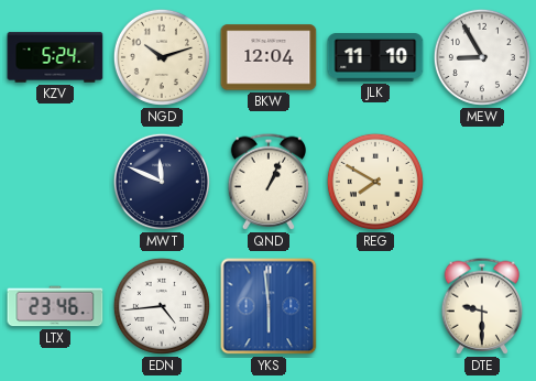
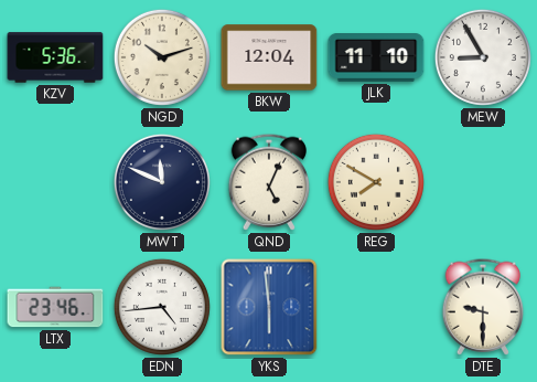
KZV: 5:24 -> 5:36 (55, 57)
QND: 1:04 -> 5:04 (269, 182)
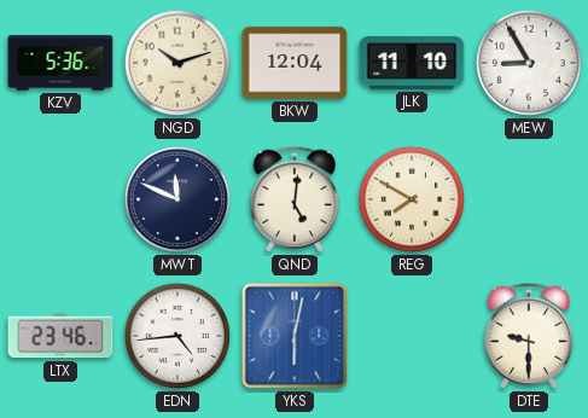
QND: 5:04 -> 5:01 (295, 199)
YKS: 5:59 -> 6:02 (295, 336)
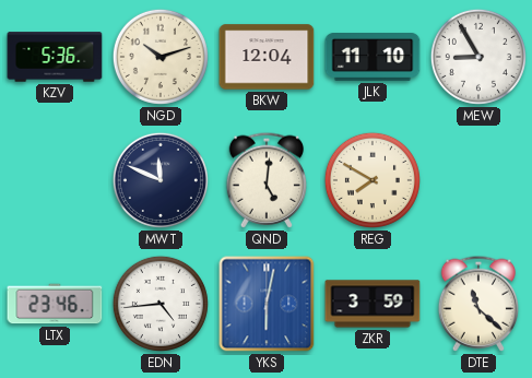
ZKR: none -> 3:59 (373, 304)
DTE: 9:30 -> 11:22 (478, 304)
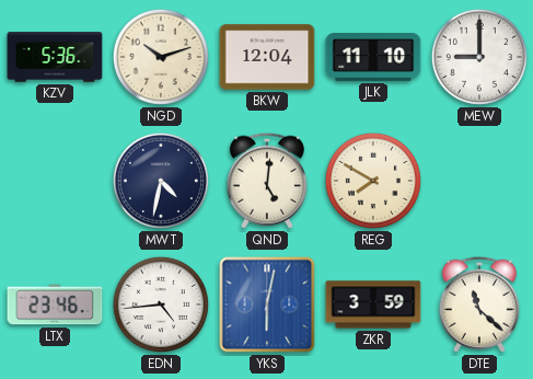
MEW: 8:55 -> 9:00 (479, 57)
MWT: 11:49 -> 4:32 (161, 181)
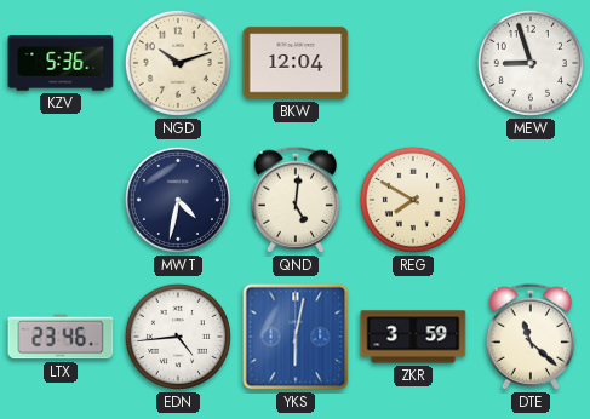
JLK: 11:10 -> none (373, 58)
MEW: 9:00 -> 8:57 (531, 63)
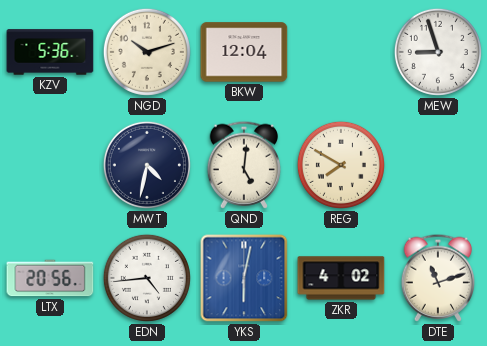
LTX: 23:46 -> 20:56 (50, 278)
ZKR: 3:59 -> 4:02 (341, 278)
DTE: 11:22 -> 11:12 (438, 278)
